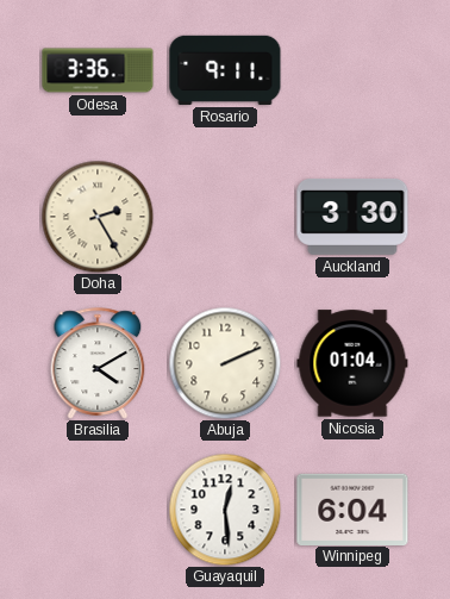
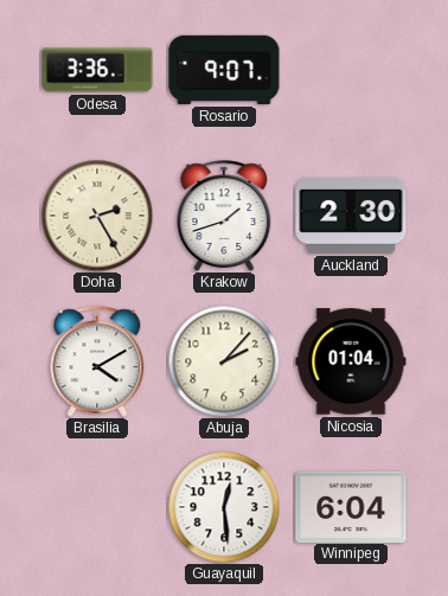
Rosario: 9:11 -> 9:07 (224, 70)
Krakow: none -> 1:42 (224, 216)
Auckland: 3:30 -> 2:30 (351, 216)
Abuja: 2:11 -> 2:07 (224, 361)
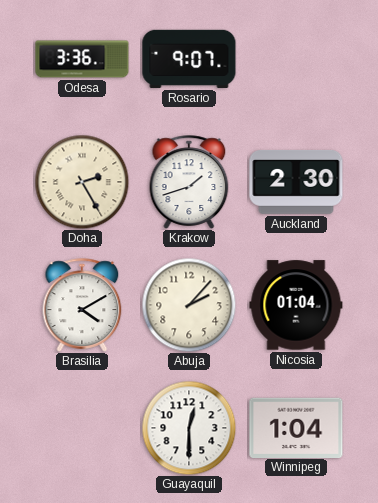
Guayaquil: 12:29 -> 12:30 (189, 428)
Winnipeg: 6:04 -> 1:04 (296, 427)
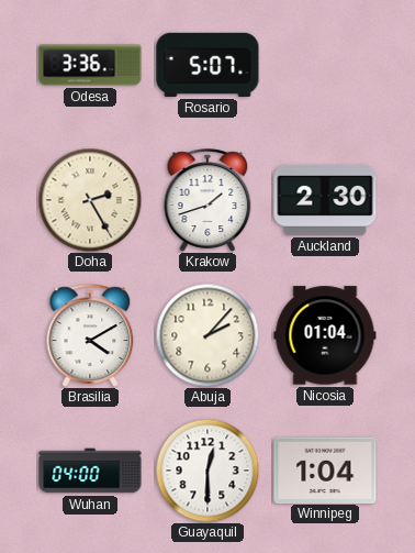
Rosario: 9:07 -> 5:07 (207, 65)
Wuhan: none -> 04:00 (90, 471)
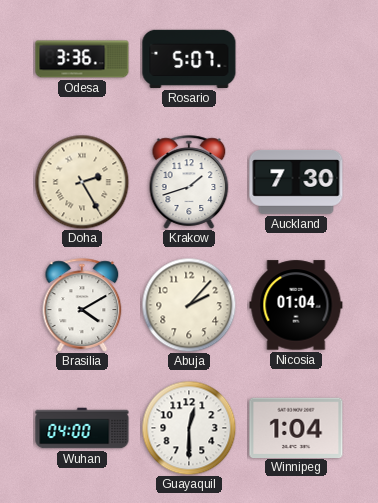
Auckland: 2:30 -> 7:30 (296, 182)
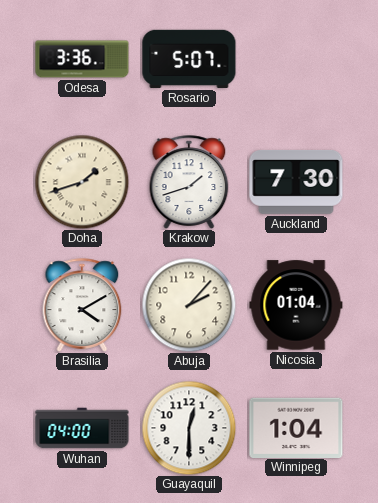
Doha: 2:25 -> 1:42 (82, 182)
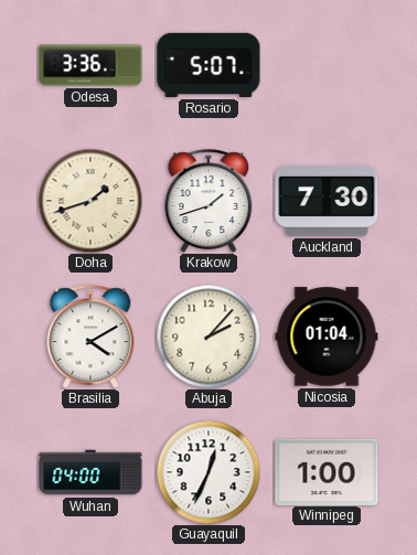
Guayaquil: 12:30 -> 12:34 (209, 472)
Winnipeg: 1:04 -> 1:00 (327, 471)
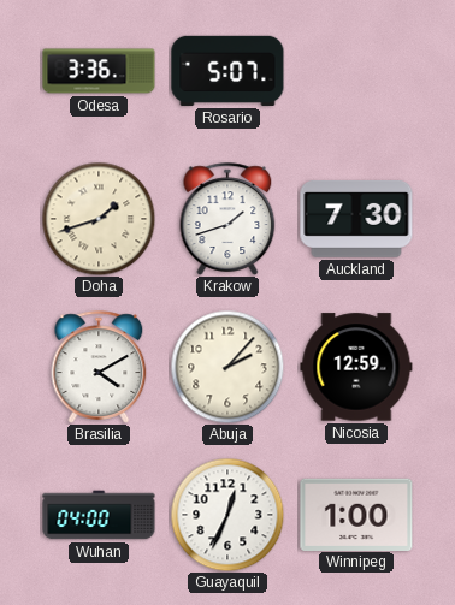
Nicosia: 01:04 -> 12:59 (356, 367)
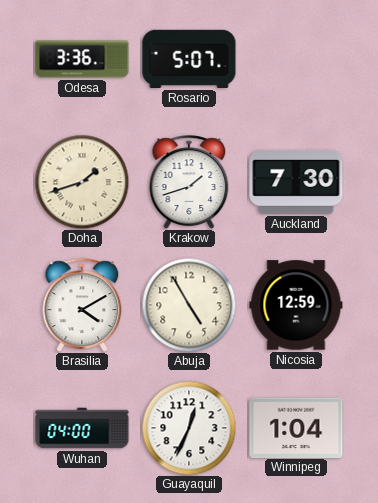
Abuja: 2:07 -> 4:55 (189, 305)
Winnipeg: 1:00 -> 1:04 (296, 427)
